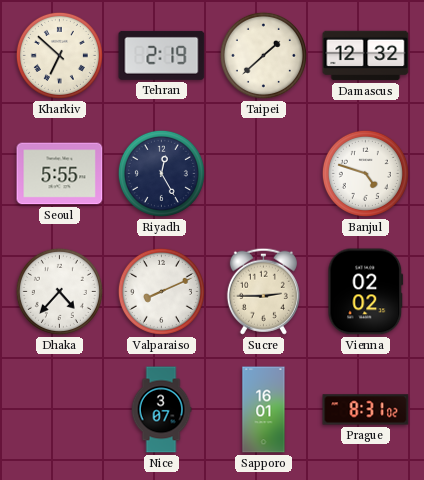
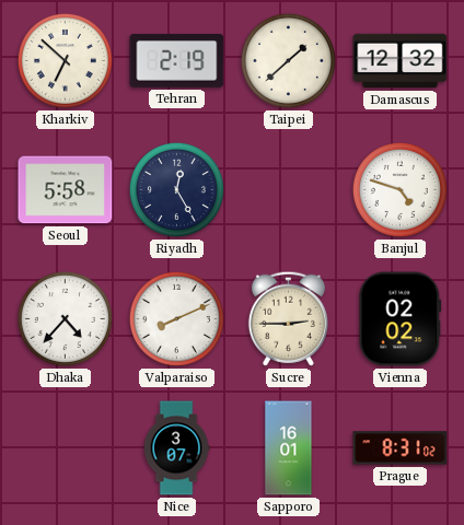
Seoul: 5:55 -> 5:58 (66, 190)
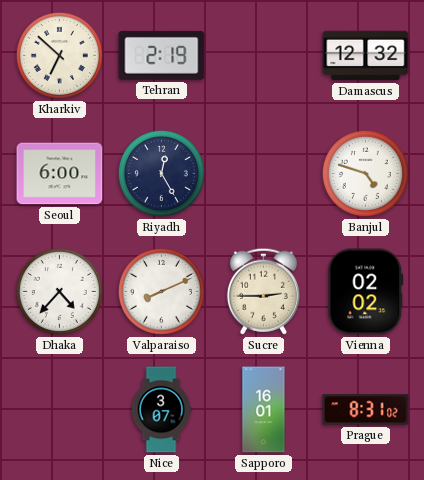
Taipei: 1:38 -> none (288, 60)
Seoul: 5:58 -> 6:00 (60, 174)
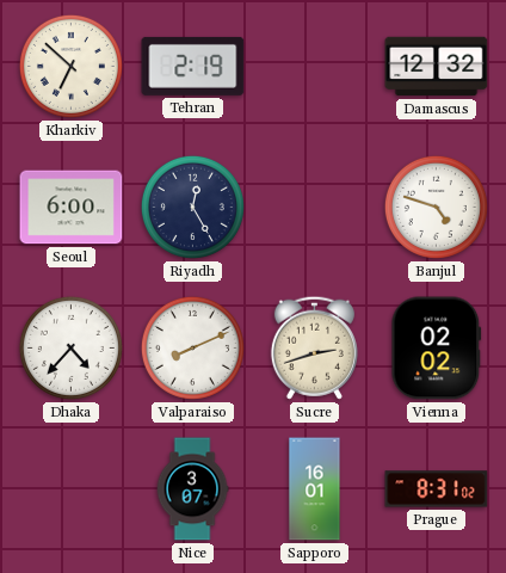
Sucre: 2:45 -> 2:42 (314, 347)
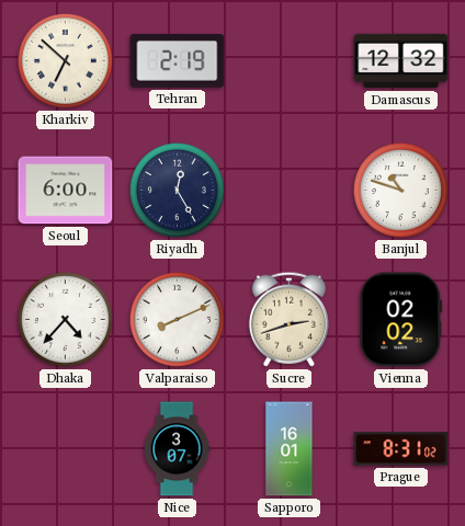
Banjul: 4:48 -> 10:48 (400, 190)
